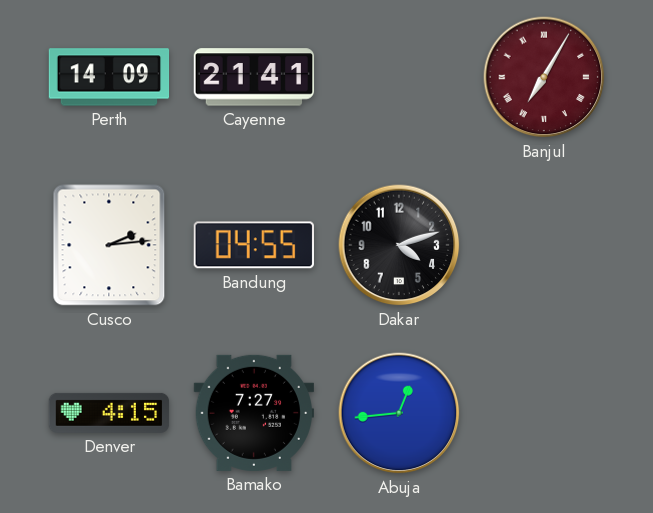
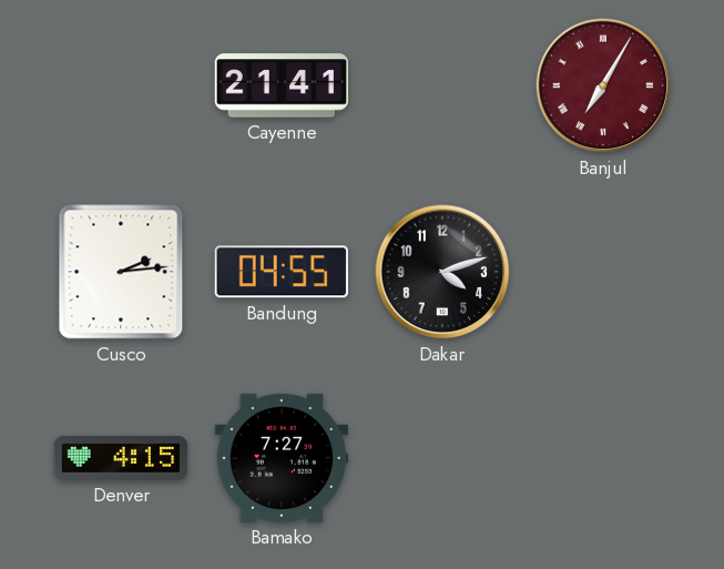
Perth: 14:09 -> none (109, 77)
Abuja: 12:44 -> none (399, 413)
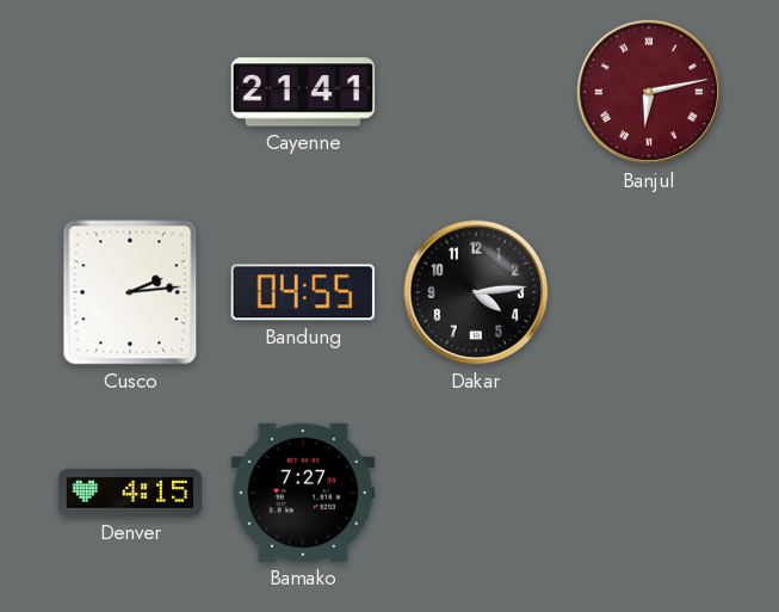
Banjul: 7:05 -> 6:13 (649, 92)
Dakar: 4:12 -> 4:14 (476, 292)
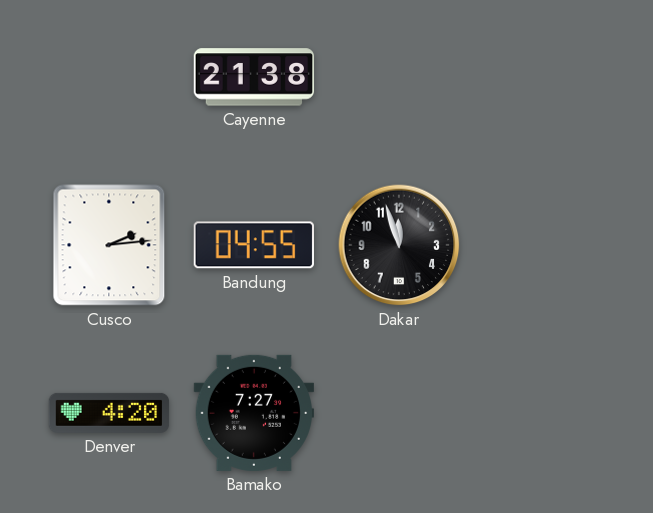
Cayenne: 21:41 -> 21:38 (254, 77)
Banjul: 6:13 -> none (649, 92)
Dakar: 4:14 -> 11:57 (399, 245)
Denver: 4:15 -> 4:20 (109, 413)
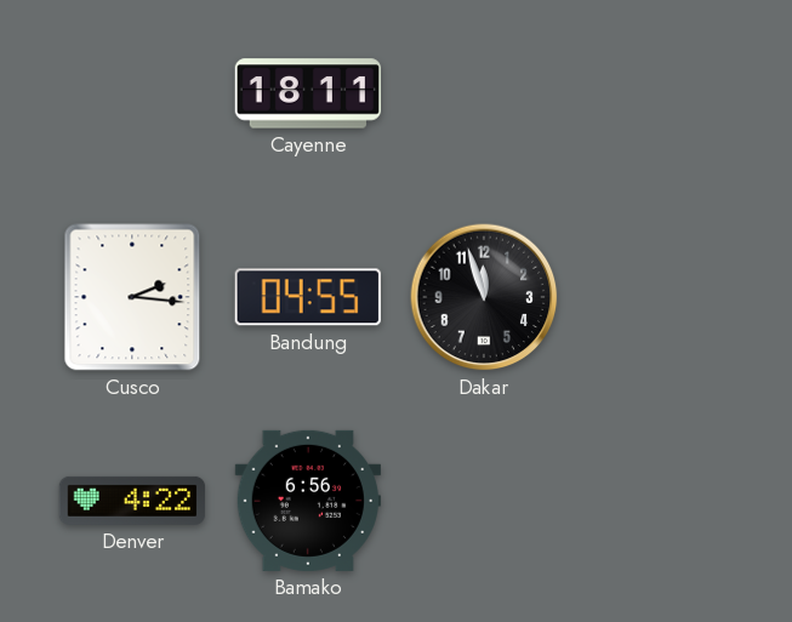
Cayenne: 21:38 -> 18:11 (308, 93)
Cusco: 2:14 -> 2:16 (132, 297)
Denver: 4:20 -> 4:22 (132, 501)
Bamako: 7:27 -> 6:56 (307, 501)
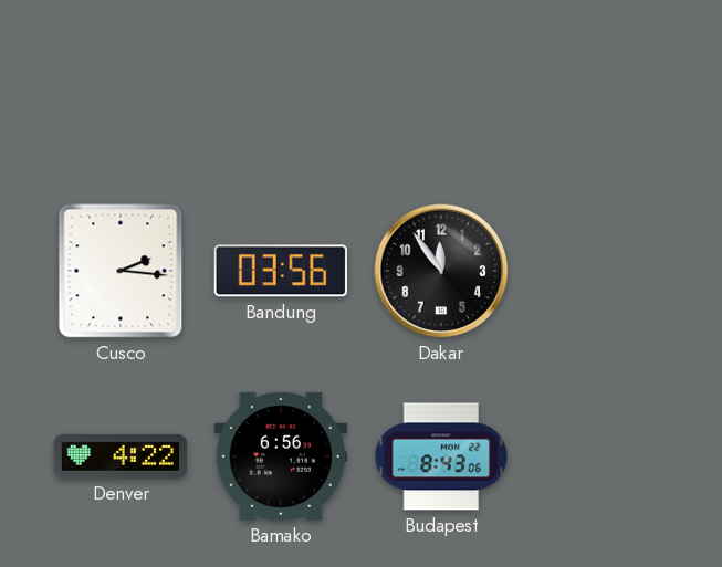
Cayenne: 18:11 -> none (308, 93)
Bandung: 04:55 -> 03:56 (281, 271)
Dakar: 11:57 -> 11:54 (441, 271)
Budapest: none -> 8:43 (441, 456)
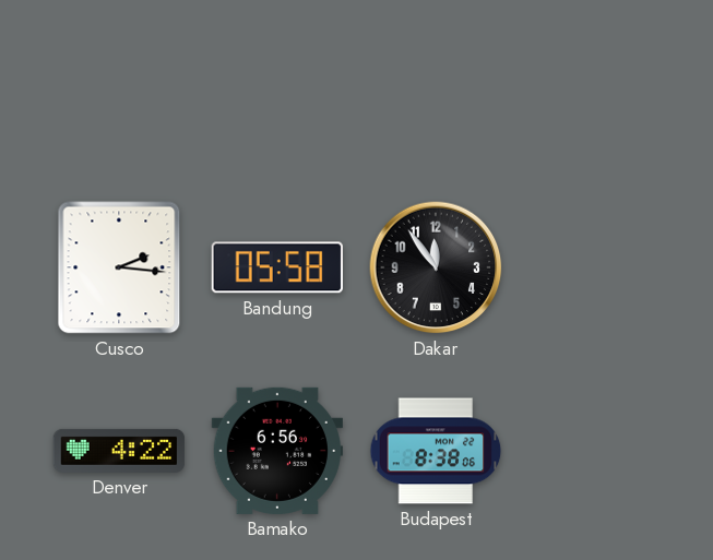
Bandung: 03:56 -> 05:58 (277, 267)
Budapest: 8:43 -> 8:38 (436, 451)
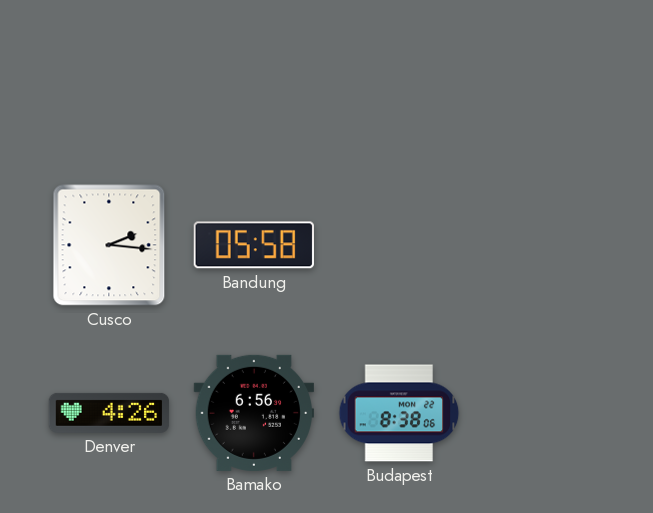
Dakar: 11:54 -> none (436, 267)
Denver: 4:22 -> 4:26 (109, 413)
